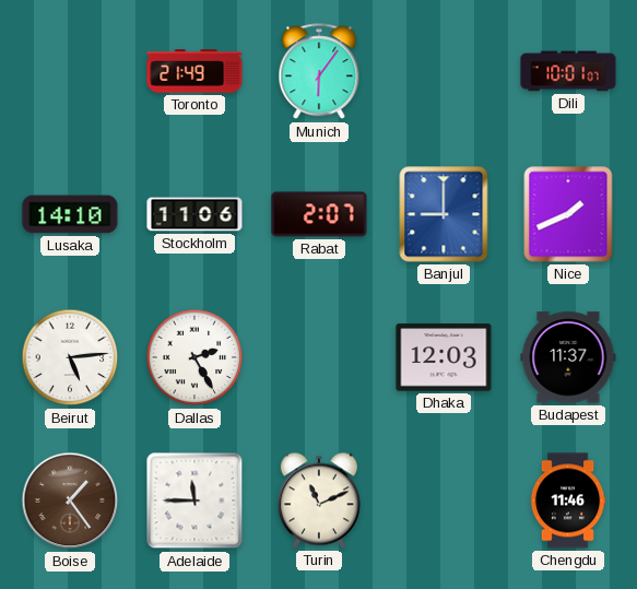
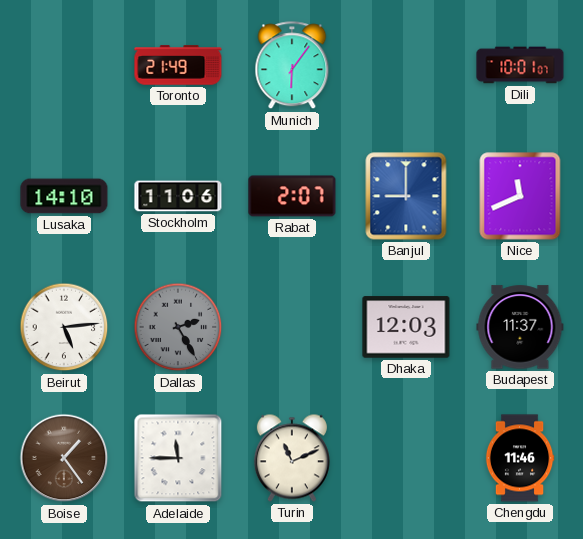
Nice: 1:41 -> 11:41 (520, 196)
Dallas dial: white -> grey (178, 327)
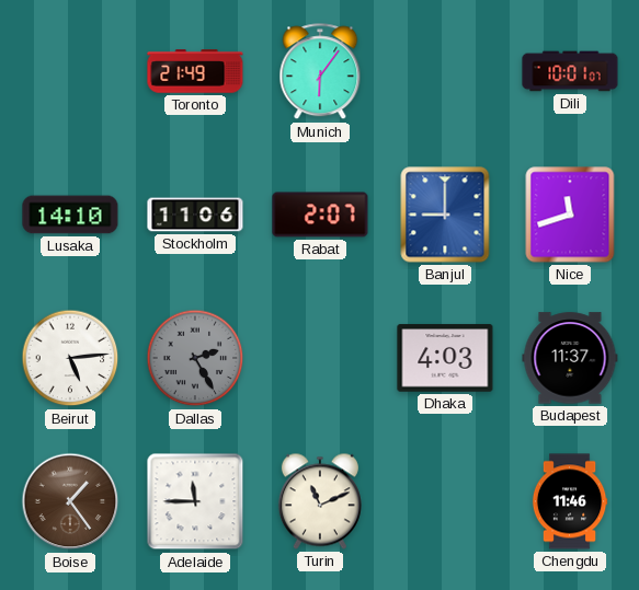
Nice: 11:41 -> 11:42 (570, 215)
Dhaka: 12:03 -> 4:03 (445, 358)
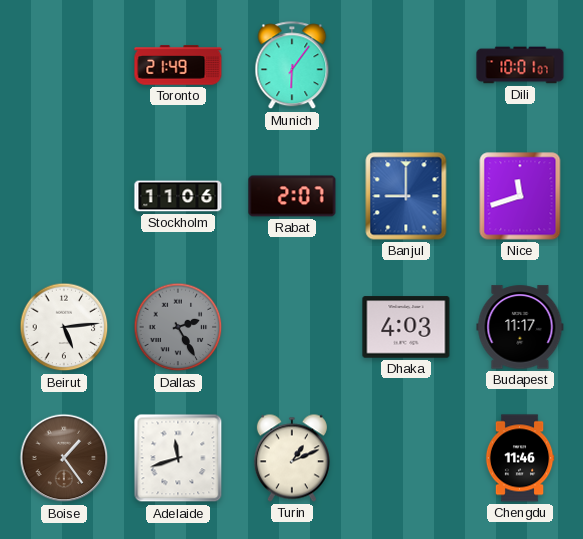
Lusaka: 14:10 -> none (70, 215)
Budapest: 11:37 -> 11:17 (520, 327)
Adelaide: 11:45 -> 11:42 (178, 458)
Turin: 11:11 -> 1:11 (292, 458)
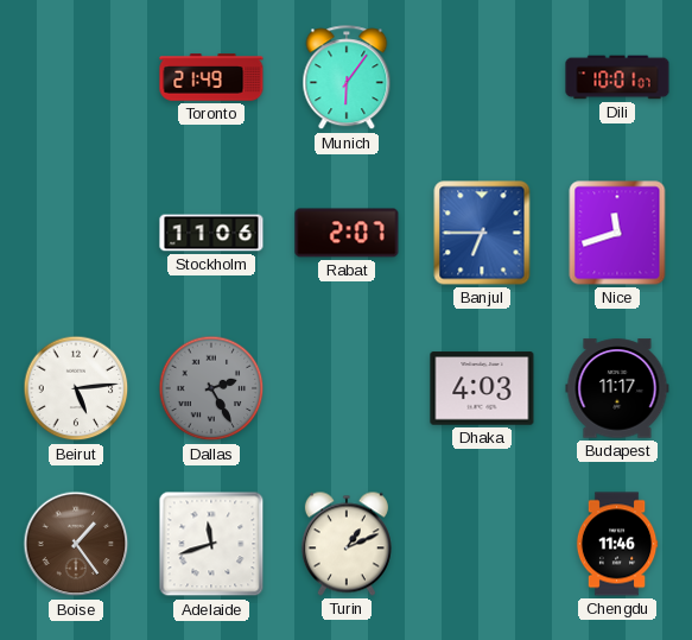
Banjul: 9:00 -> 6:45 (482, 233)
